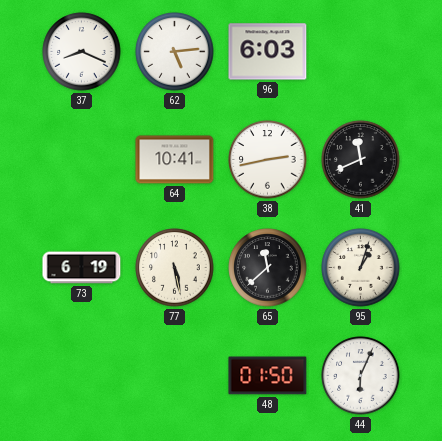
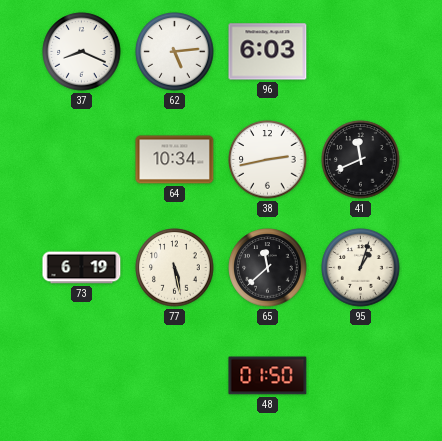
64: 10:41 -> 10:34 (175, 160)
44: 6:04 -> none (361, 376)
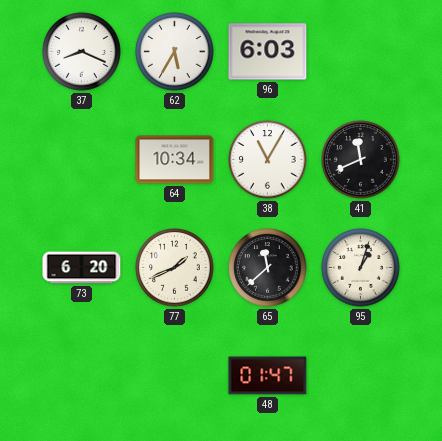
62: 5:14 -> 5:35 (175, 52)
38: 2:43 -> 11:05 (268, 160)
73: 6:19 -> 6:20 (82, 268)
77: 5:28 -> 1:41 (175, 268)
48: 01:50 -> 01:47 (268, 376)
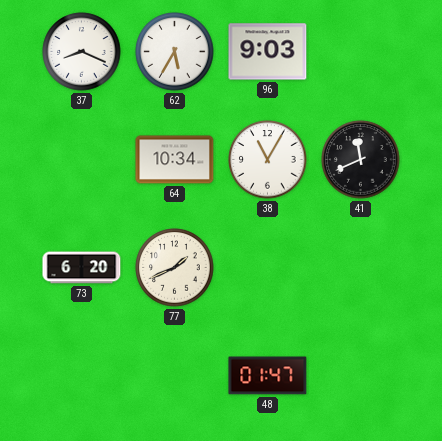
96: 6:03 -> 9:03 (268, 52)
65: 11:38 -> none (268, 268)
95: 1:03 -> none (361, 268)
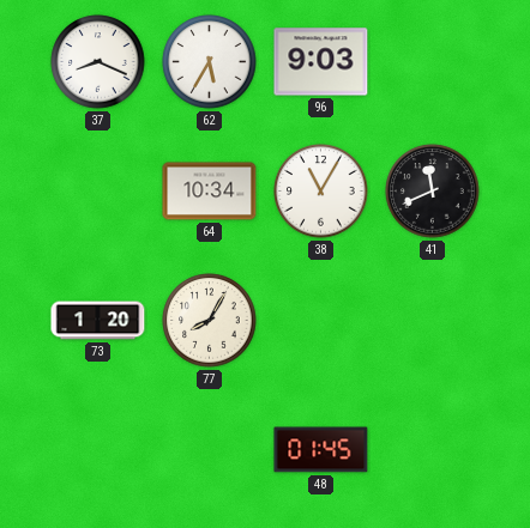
73: 6:20 -> 1:20 (98, 321)
77: 1:41 -> 8:05 (210, 321)
48: 01:47 -> 01:45 (321, 450)
